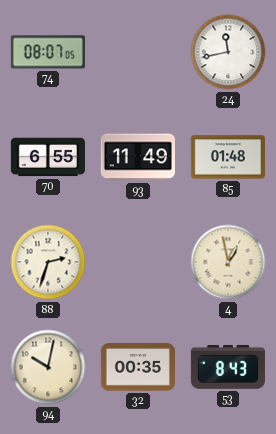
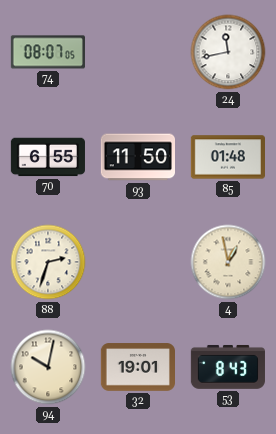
93: 11:49 -> 11:50 (137, 157)
32: 00:35 -> 19:01 (137, 367)
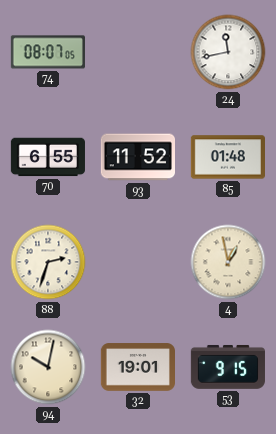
93: 11:50 -> 11:52 (137, 157)
53: 8:43 -> 9:15 (228, 367)
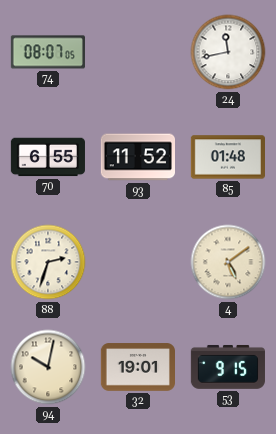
4: 12:58 -> 5:09 (228, 262)
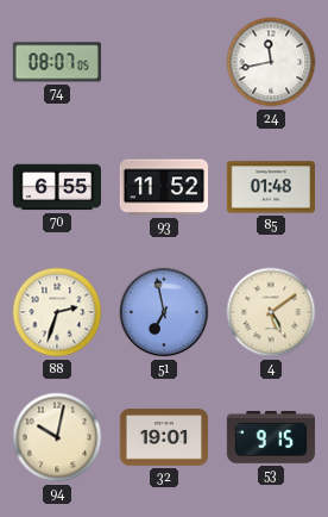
51: none -> 6:58 (164, 312)
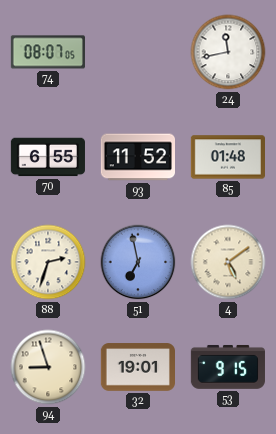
94: 10:02 -> 8:57 (48, 367)
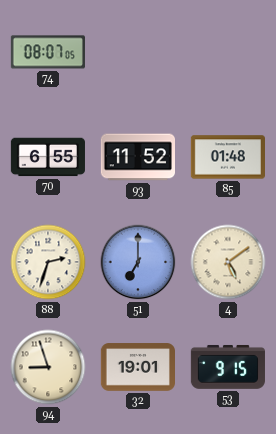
24: 11:43 -> none (228, 52)
51: 6:58 -> 7:00 (138, 262)
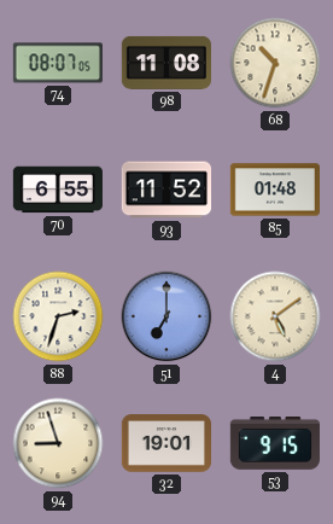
98: none -> 11:08 (166, 63)
68: none -> 10:33 (275, 63)
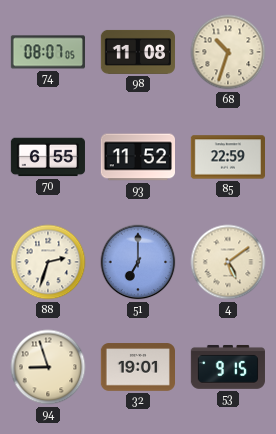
85: 01:48 -> 22:59 (227, 157)
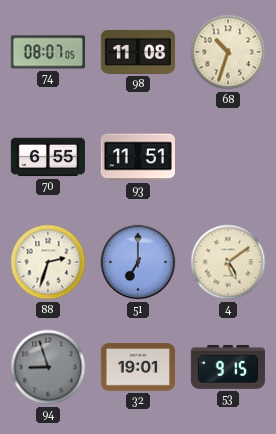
93: 11:52 -> 11:51 (137, 157)
85: 22:59 -> none (227, 157)
94 dial: cream -> grey (48, 367)
